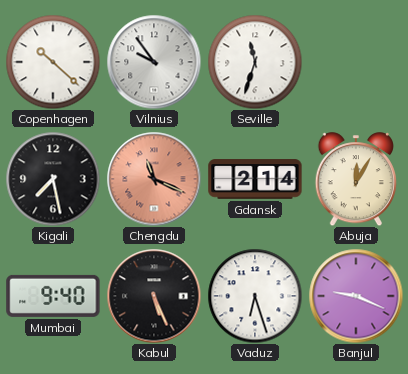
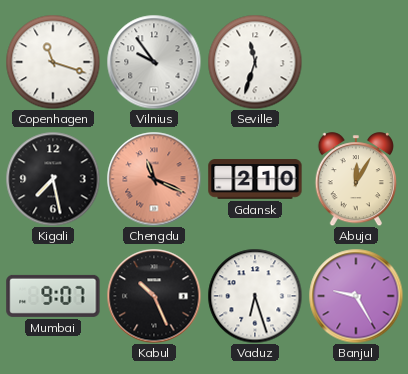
Copenhagen: 10:22 -> 11:18 (53, 62)
Gdansk: 2:14 -> 2:10 (255, 179)
Mumbai: 9:40 -> 9:07 (53, 296)
Kabul: 5:26 -> 10:26 (154, 296)
Banjul: 9:19 -> 9:25 (356, 296)
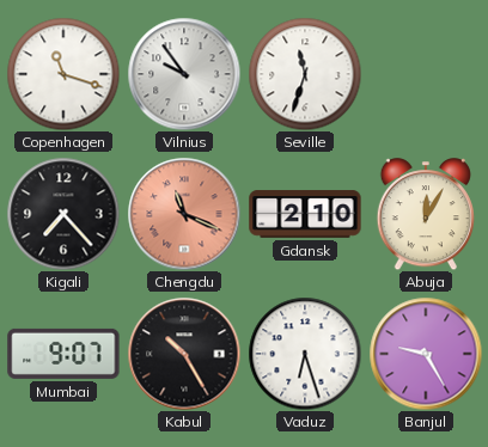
Kigali: 7:28 -> 7:23 (63, 214)
Kabul: 10:26 -> 10:25 (184, 354)
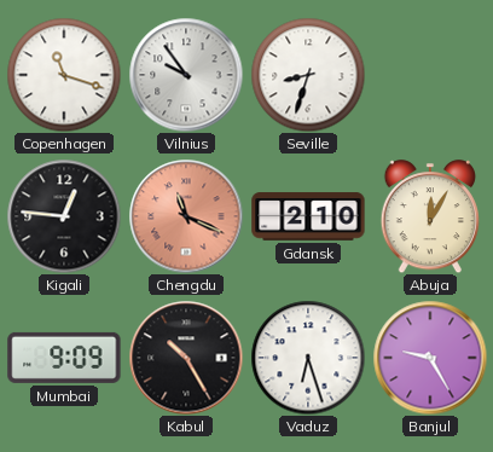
Seville: 11:33 -> 8:33 (308, 75)
Kigali: 7:23 -> 12:46 (64, 216)
Mumbai: 9:07 -> 9:09 (64, 358)
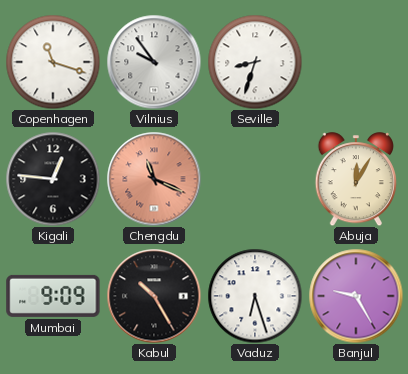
Gdansk: 2:10 -> none (308, 216)
